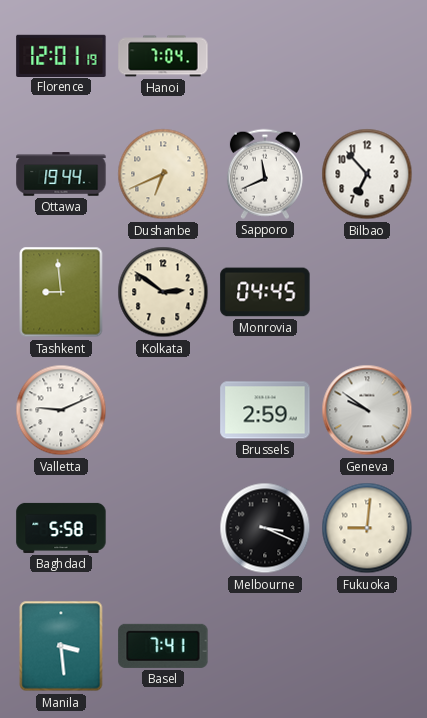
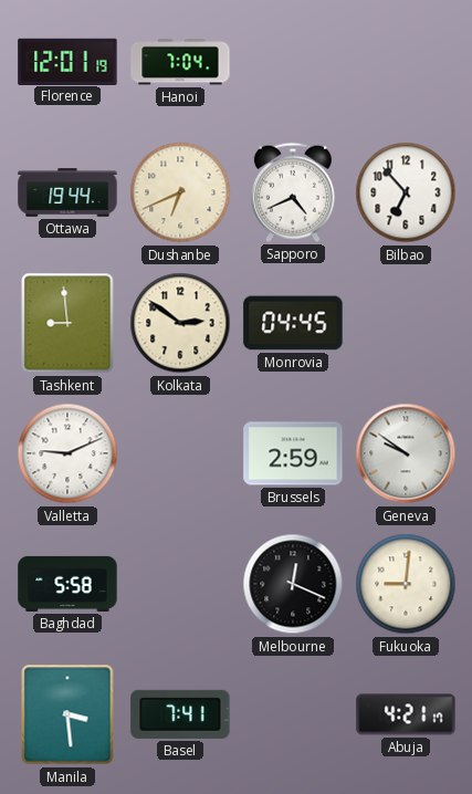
Sapporo: 11:41 -> 4:41 (293, 192)
Melbourne: 3:19 -> 12:19 (293, 584)
Abuja: none -> 4:21 (406, 714)
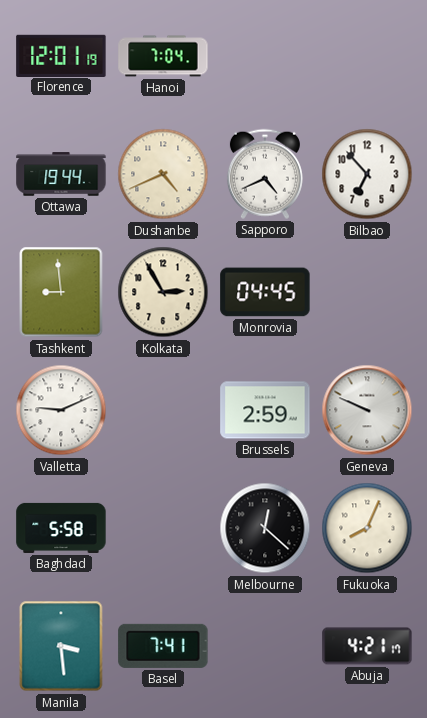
Dushanbe: 6:41 -> 4:41 (163, 174)
Kolkata: 2:51 -> 2:55 (163, 292)
Geneva: 9:51 -> 9:49 (367, 410)
Melbourne: 12:19 -> 12:22 (265, 528)
Fukuoka: 9:01 -> 8:04 (367, 528)
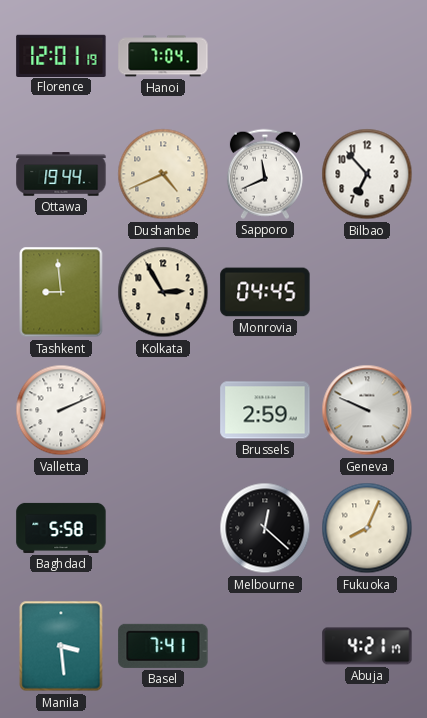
Sapporo: 4:41 -> 11:41 (265, 174)
Valletta: 9:11 -> 2:11 (61, 410)
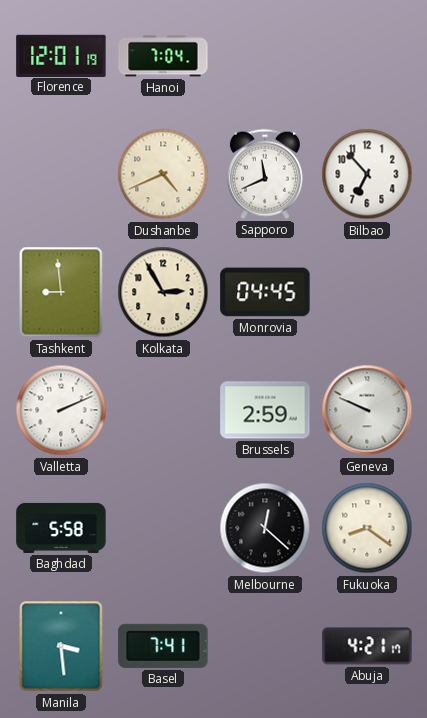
Ottawa: 19:44 -> none (61, 174)
Fukuoka: 8:04 -> 8:21 (367, 528)
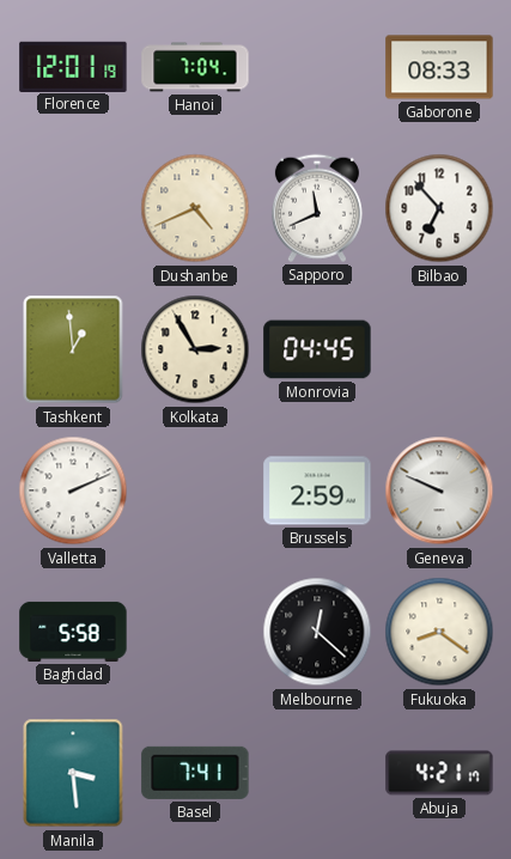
Gaborone: none -> 08:33 (439, 67)
Tashkent: 8:59 -> 12:59 (73, 349)
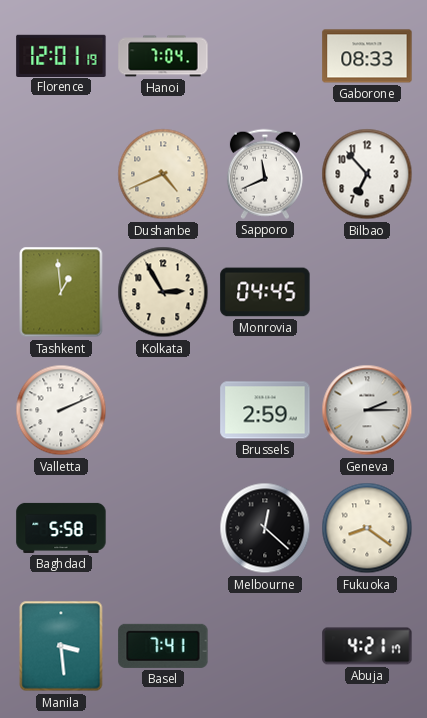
Geneva: 9:49 -> 2:15 (367, 410)
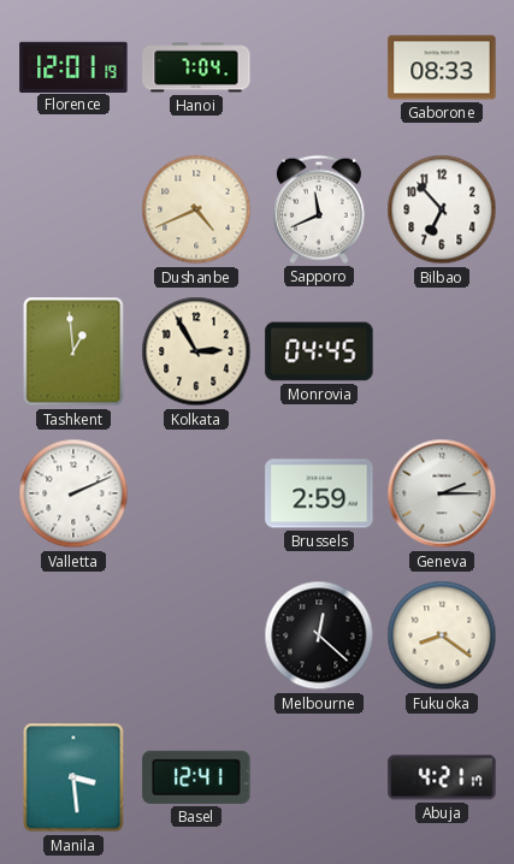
Baghdad: 5:58 -> none (61, 528)
Basel: 7:41 -> 12:41 (196, 777)
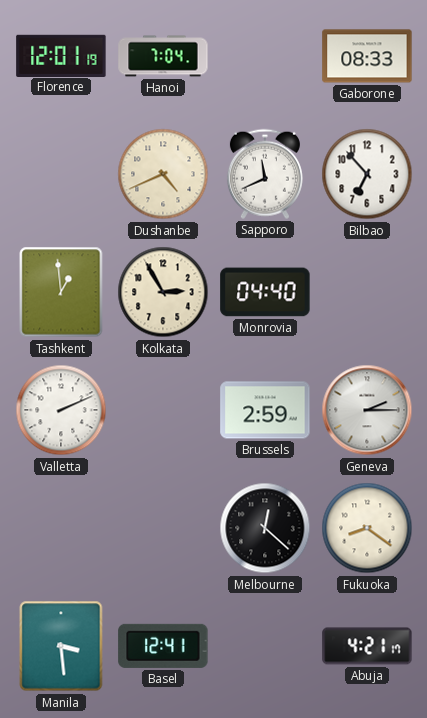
Monrovia: 04:45 -> 04:40 (265, 292)
